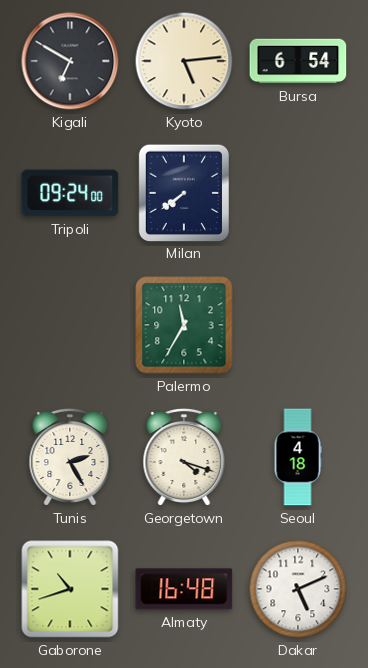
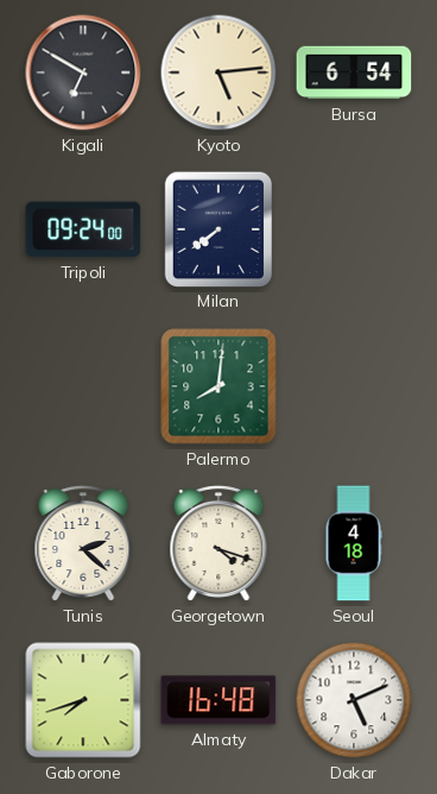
Palermo: 11:35 -> 8:01 (218, 386)
Tunis: 2:25 -> 2:22 (83, 543)
Gaborone: 10:42 -> 7:42 (83, 700)
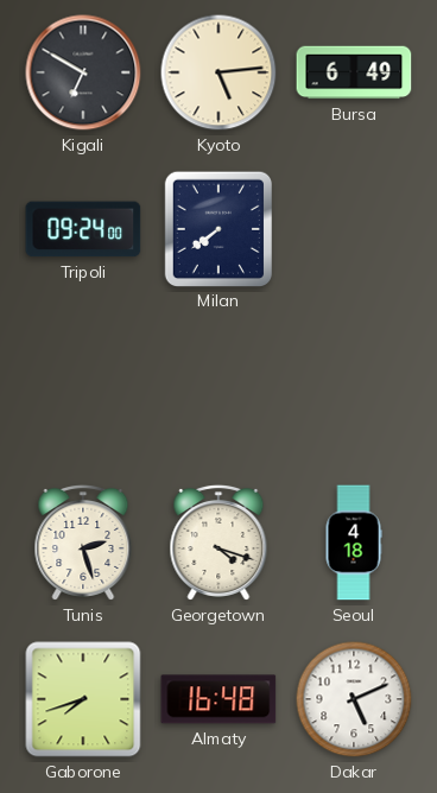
Bursa: 6:54 -> 6:49 (354, 72)
Palermo: 8:01 -> none (218, 386)
Tunis: 2:22 -> 2:27 (83, 543)
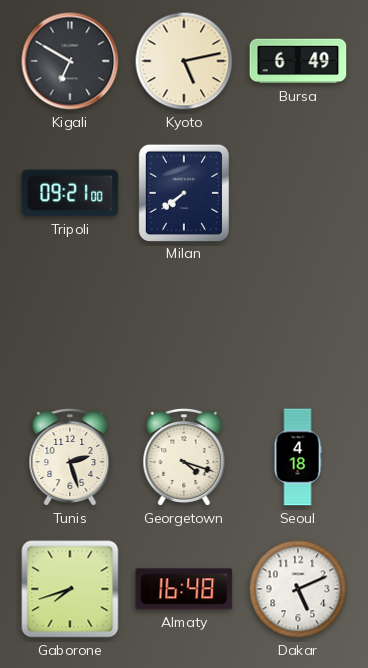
Kyoto: 5:14 -> 5:13 (184, 61)
Tripoli: 09:24 -> 09:21 (70, 193)
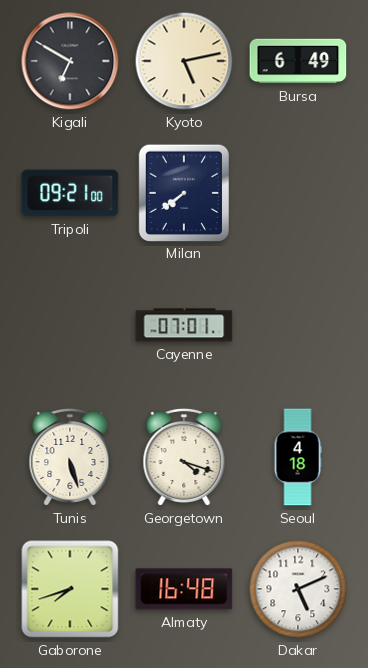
Cayenne: none -> 07:01 (184, 325)
Tunis: 2:27 -> 5:27 (70, 457)
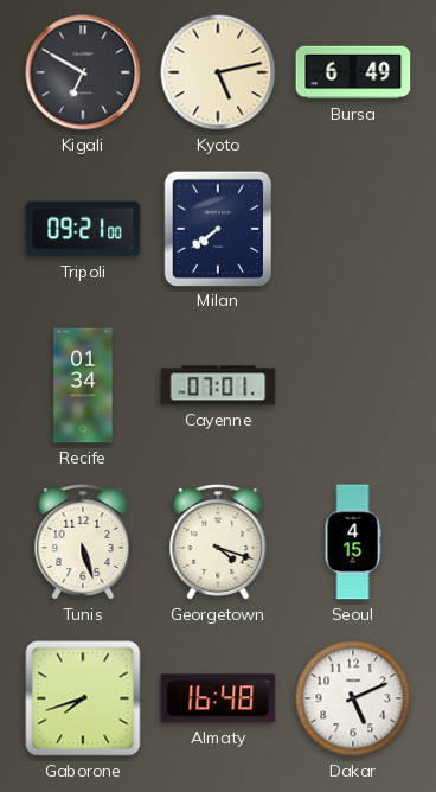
Recife: none -> 01:34 (83, 385)
Seoul: 4:18 -> 4:15 (353, 542)
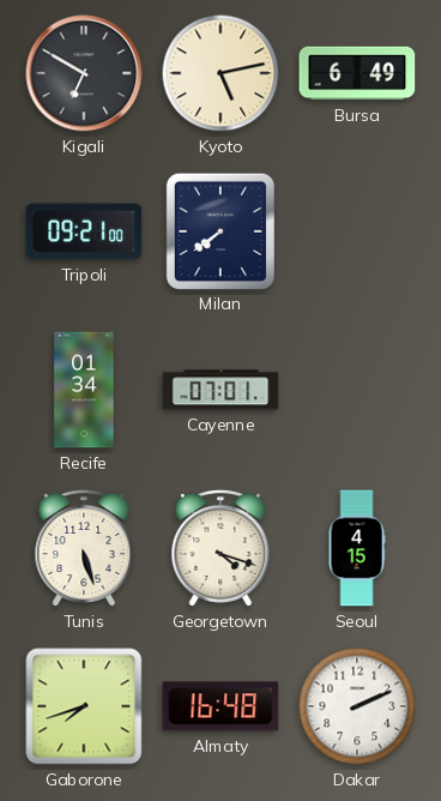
Dakar: 5:11 -> 2:11 (357, 706)
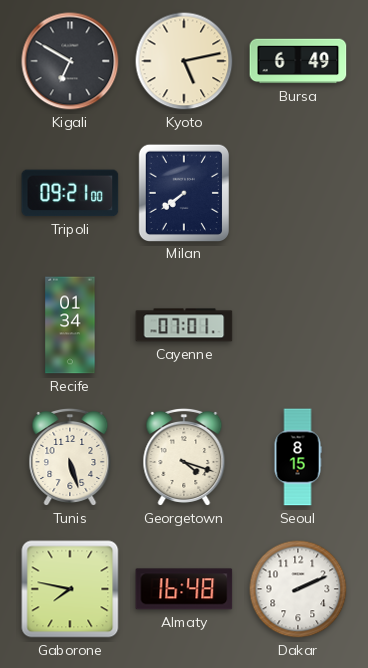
Seoul: 4:15 -> 8:15 (298, 457)
Gaborone: 7:42 -> 7:47 (70, 589)
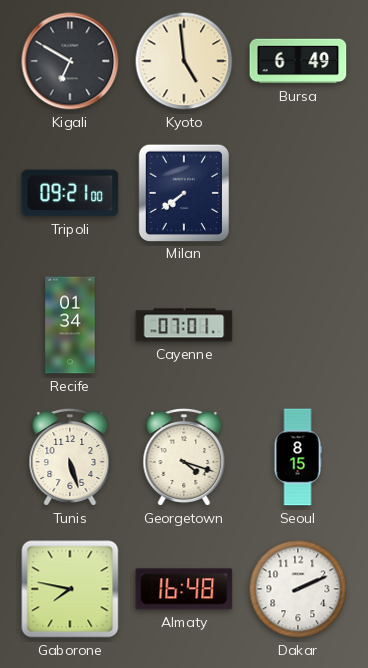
Kyoto: 5:13 -> 4:59 (184, 61)
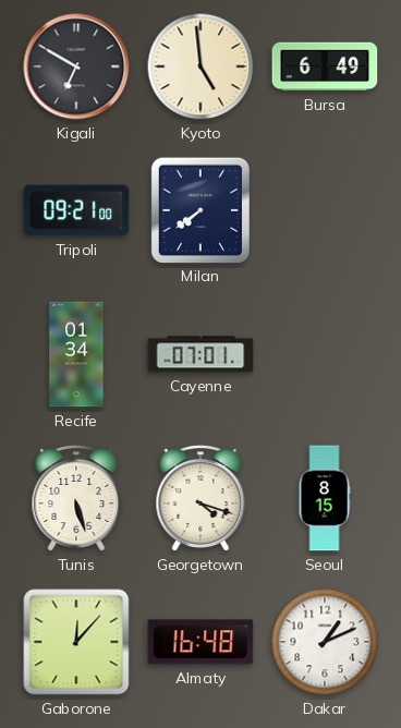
Gaborone: 7:47 -> 12:07 (76, 642)
Dakar: 2:11 -> 1:11 (325, 642)
